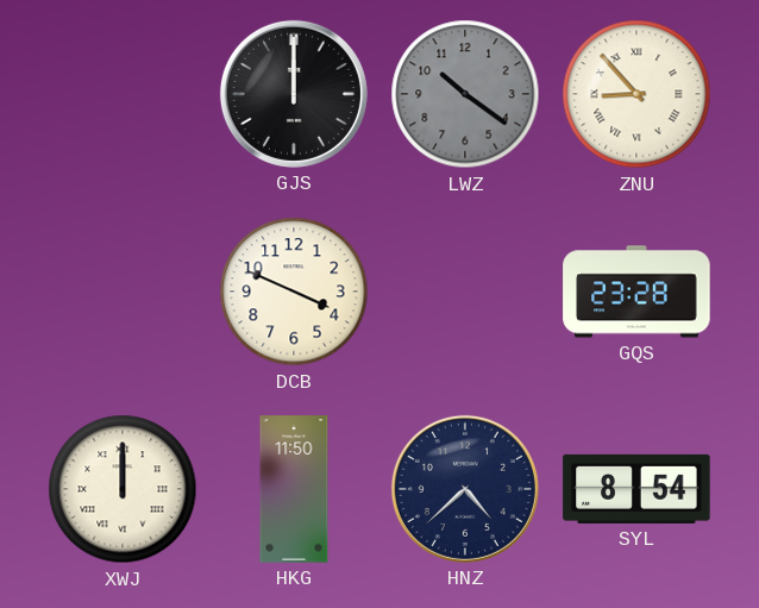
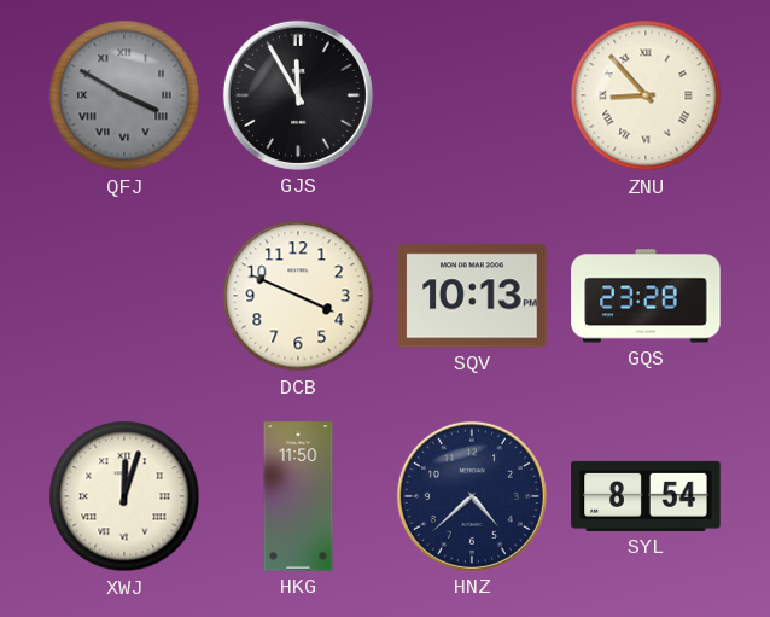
QFJ: none -> 3:50 (124, 95)
GJS: 12:00 -> 11:55 (298, 95)
LWZ: 10:21 -> none (465, 94)
SQV: none -> 10:13 (472, 296)
XWJ: 12:00 -> 12:03 (124, 496)
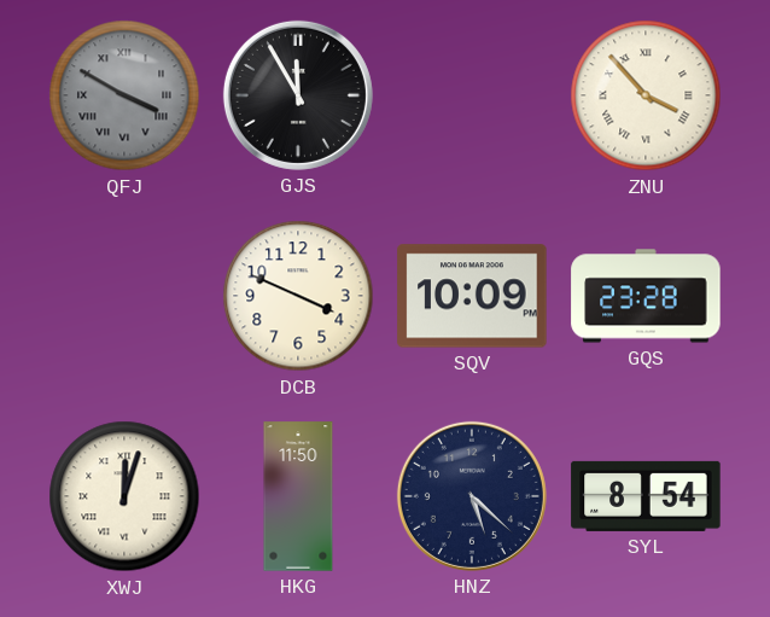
ZNU: 8:53 -> 3:53 (646, 95)
SQV: 10:13 -> 10:09 (472, 296)
HNZ: 4:38 -> 5:22 (472, 496)
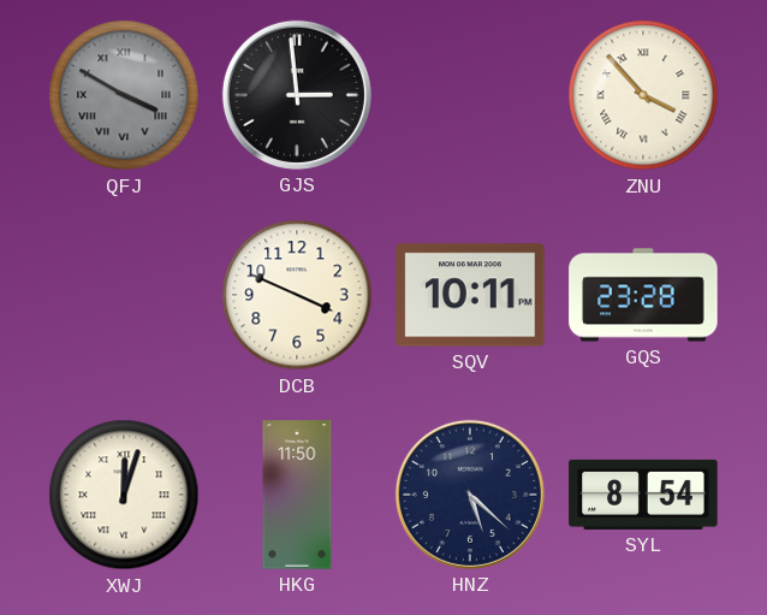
GJS: 11:55 -> 2:59 (297, 95)
SQV: 10:09 -> 10:11 (470, 295)
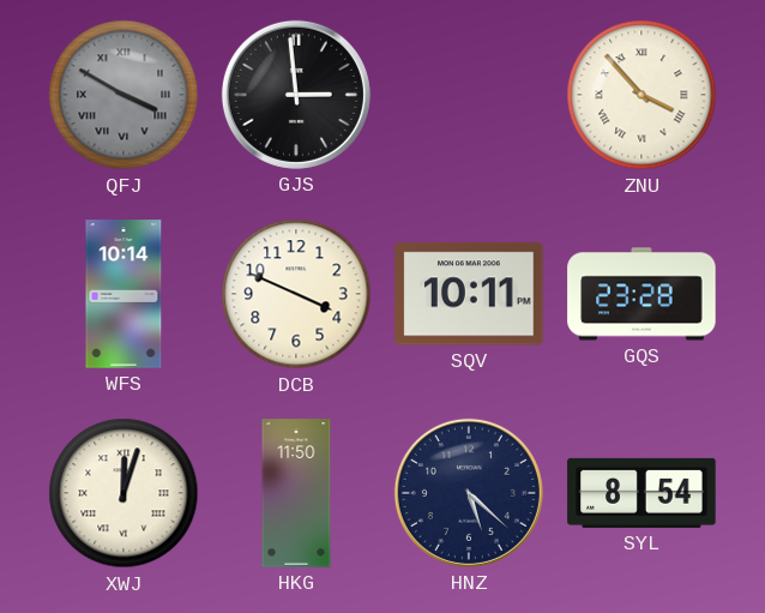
WFS: none -> 10:14 (124, 294)
